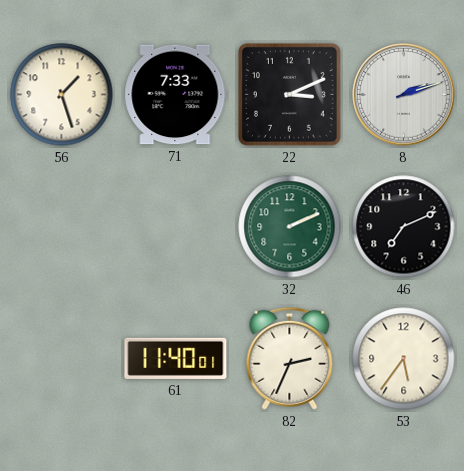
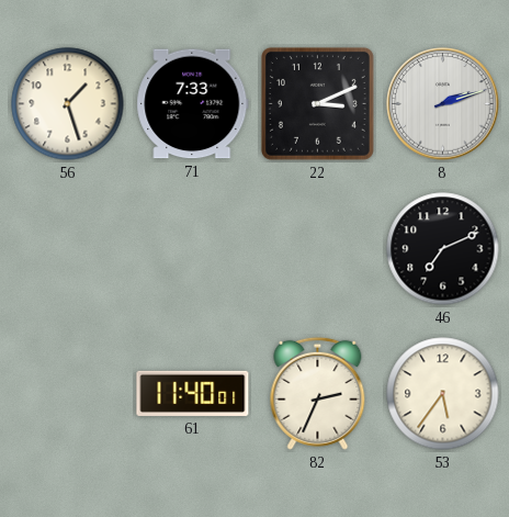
32: 2:11 -> none (290, 227)
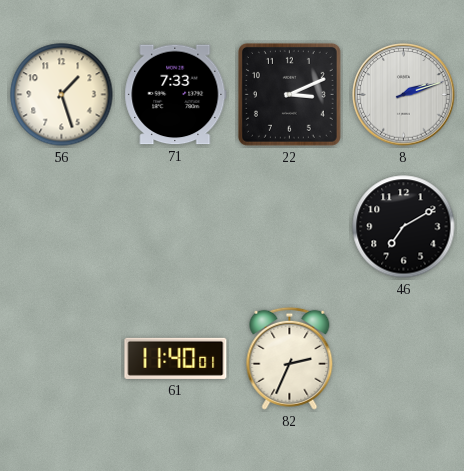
46: 7:11 -> 7:10 (404, 227)
53: 5:36 -> none (443, 394)
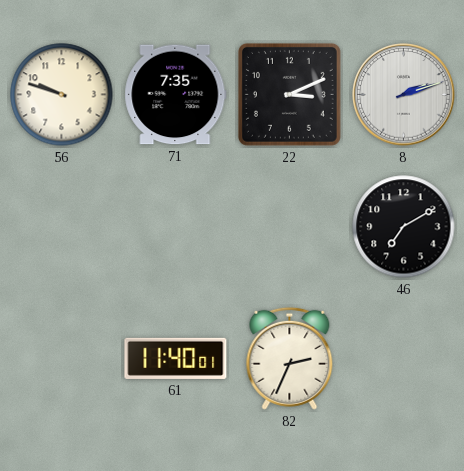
56: 1:27 -> 9:48 (62, 95)
71: 7:33 -> 7:35 (176, 95)
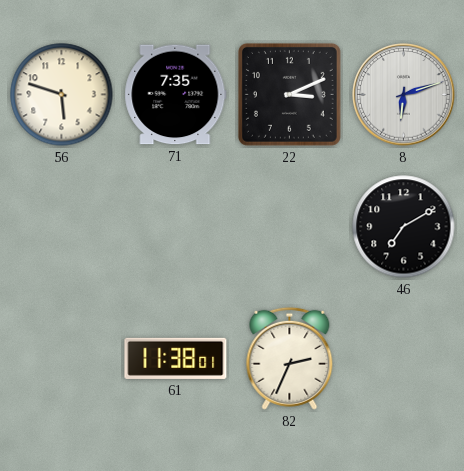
56: 9:48 -> 5:48 (62, 95)
8: 2:12 -> 6:12 (404, 95)
61: 11:40 -> 11:38 (176, 358)
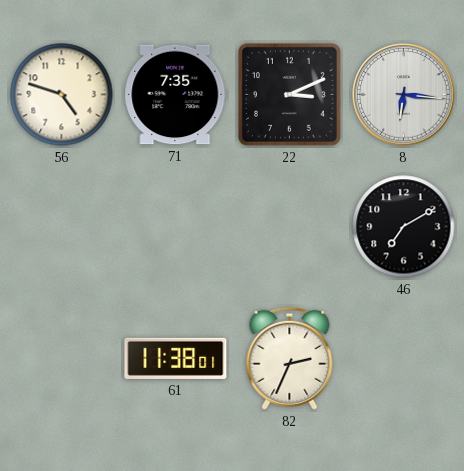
56: 5:48 -> 4:48 (62, 95)
8: 6:12 -> 6:16 (404, 95)
